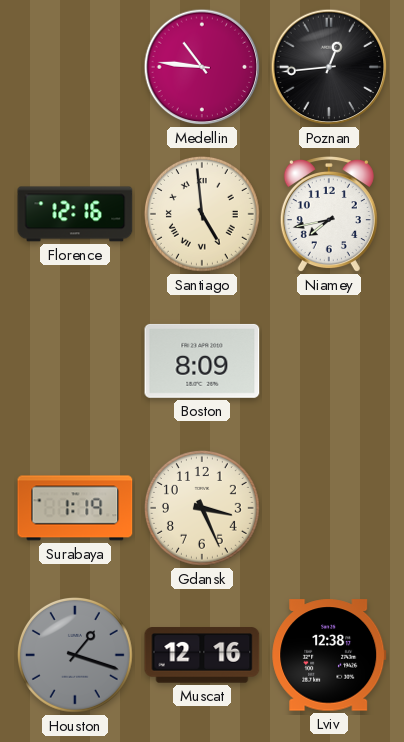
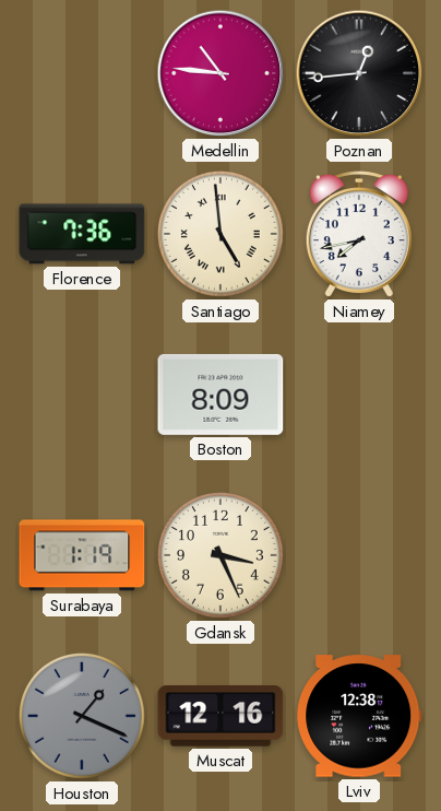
Florence: 12:16 -> 7:36 (82, 234)
Houston: 1:18 -> 1:19 (82, 716)
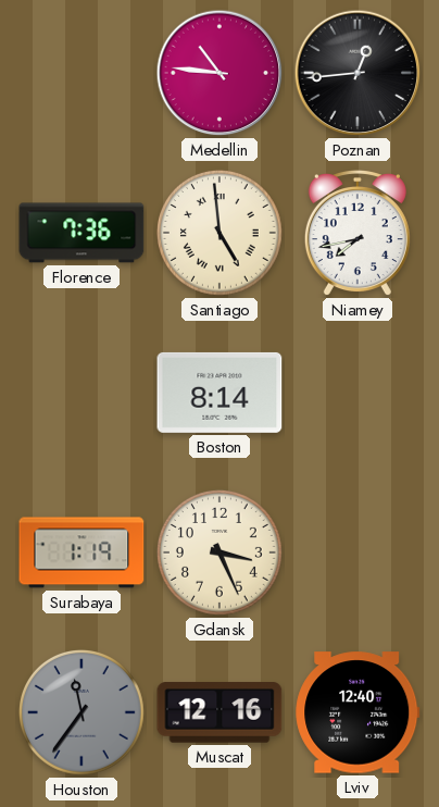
Boston: 8:09 -> 8:14 (220, 393)
Houston: 1:19 -> 11:36 (81, 712)
Lviv: 12:38 -> 12:40 (358, 712)
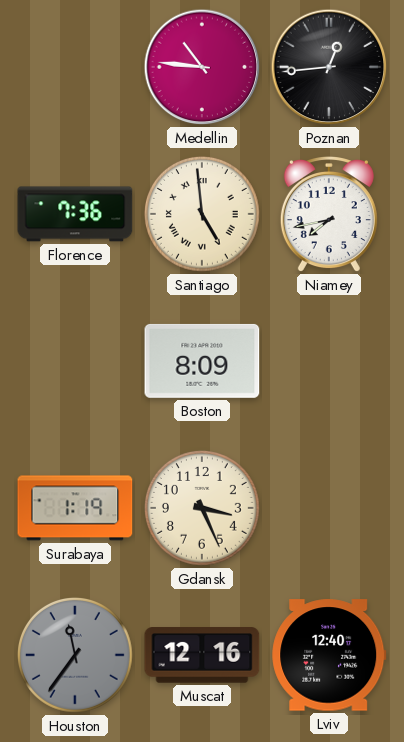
Boston: 8:14 -> 8:09 (202, 361)
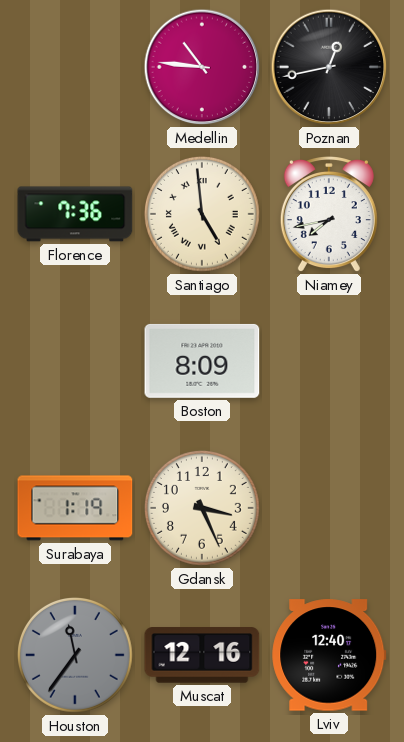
Poznan: 12:44 -> 12:43 (329, 67)
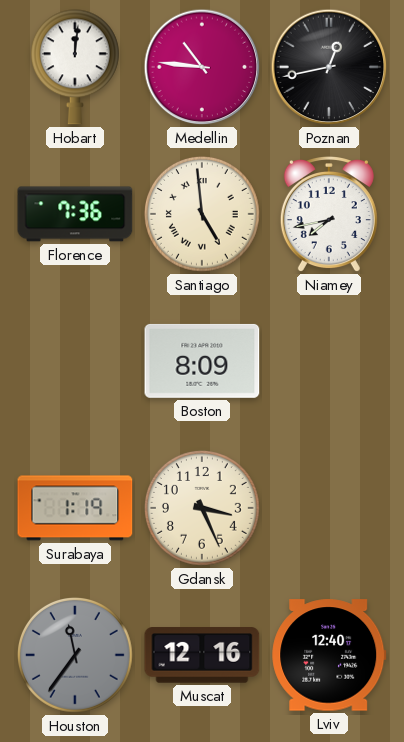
Hobart: none -> 12:01 (75, 67)
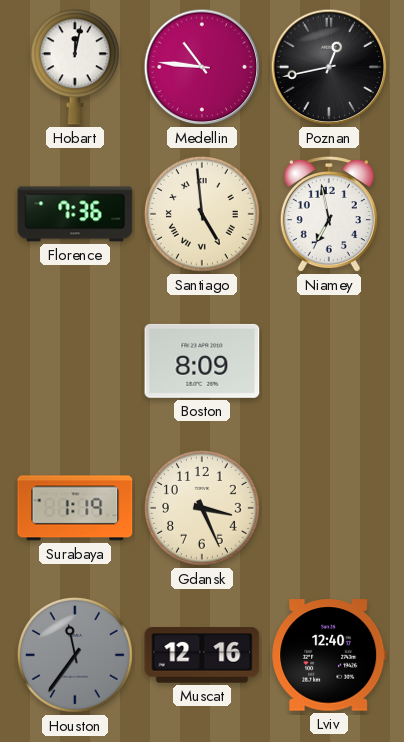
Hobart: 12:01 -> 12:02 (75, 67)
Niamey: 7:43 -> 6:58 (329, 215)
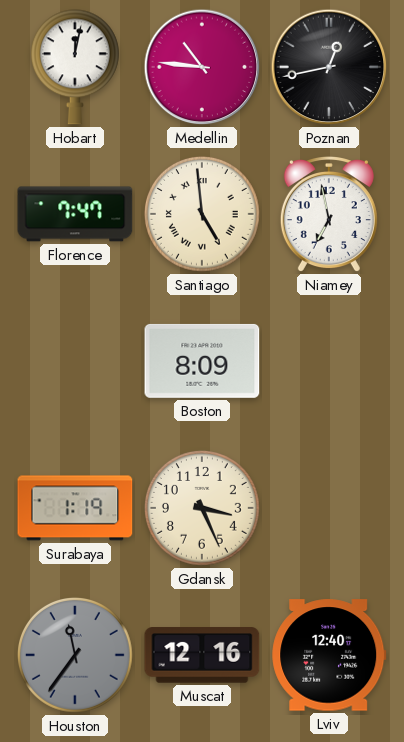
Florence: 7:36 -> 7:47 (75, 214)
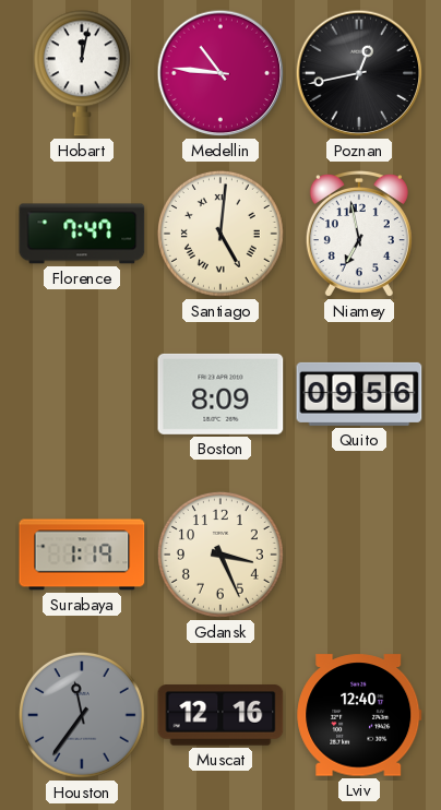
Santiago: 4:59 -> 5:01 (221, 234)
Quito: none -> 09:56 (359, 394)
